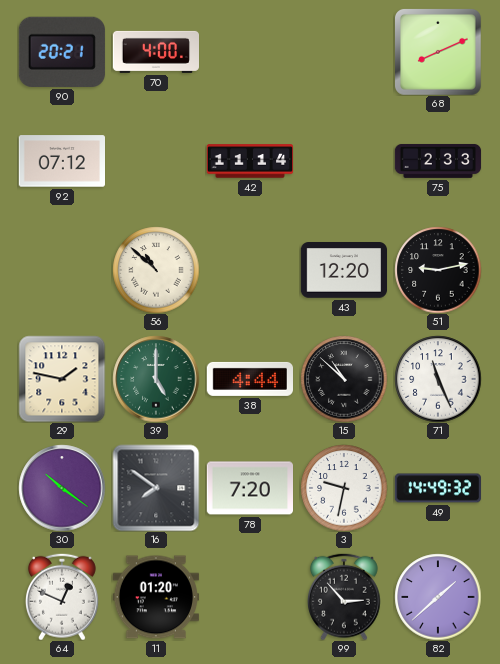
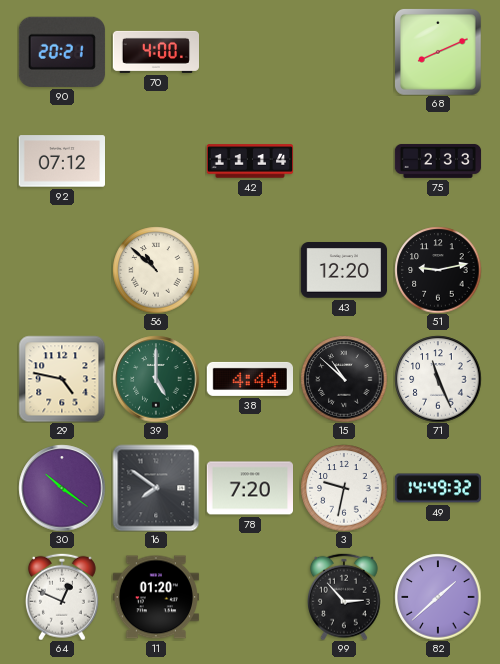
29: 1:47 -> 4:47 (62, 379)
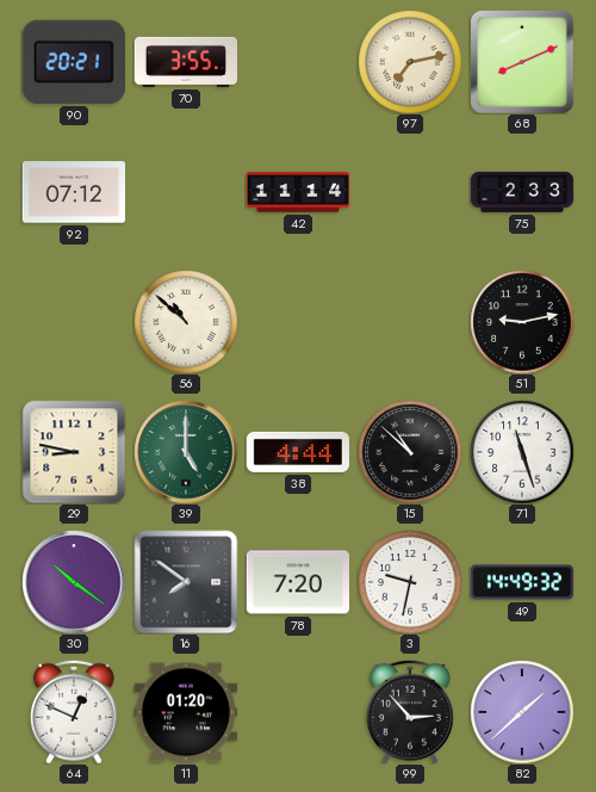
70: 4:00 -> 3:55 (185, 62)
97: none -> 7:13 (410, 62)
43: 12:20 -> none (343, 271)
29: 4:47 -> 8:47 (74, 452)
71: 11:26 -> 11:27 (522, 452)
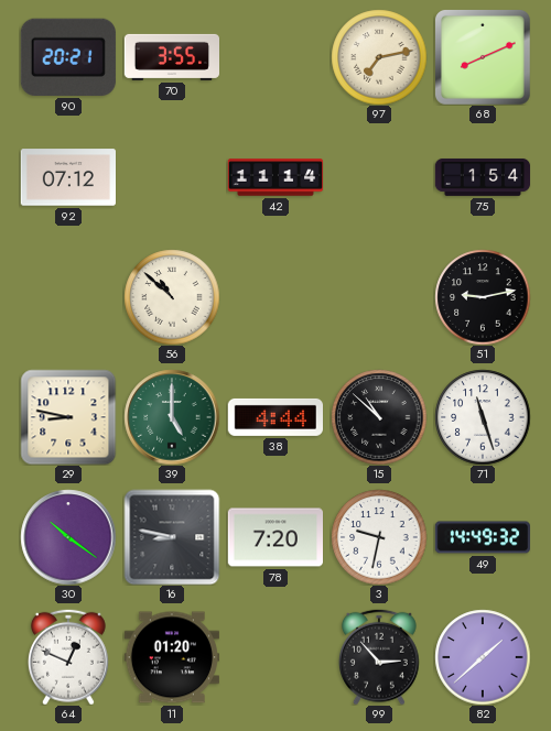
75: 2:33 -> 1:54 (483, 177)
16: 7:51 -> 8:47 (172, 537)
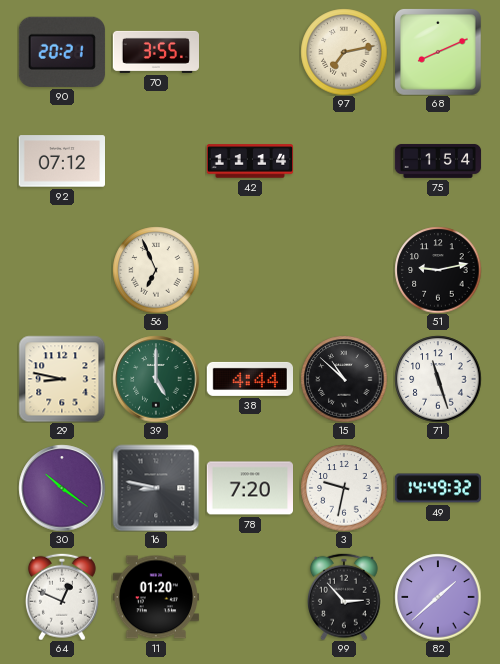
56: 10:52 -> 6:56 (156, 270)
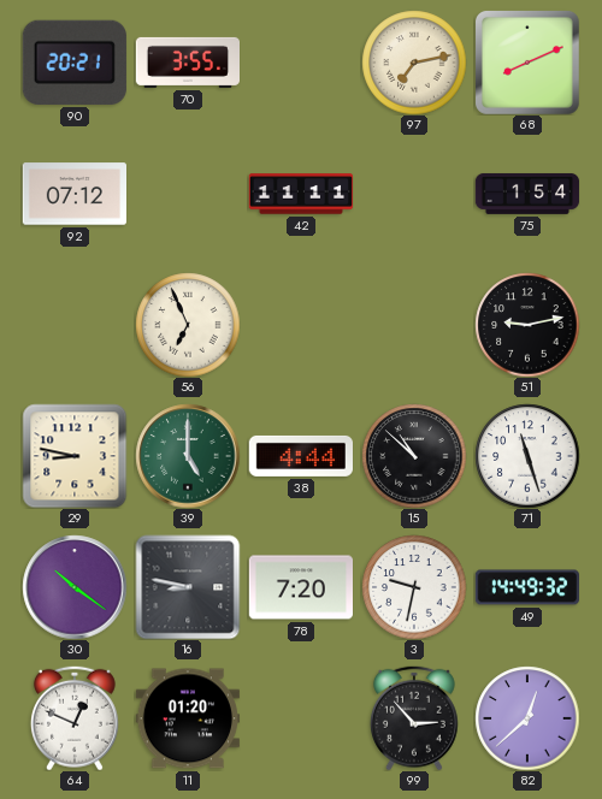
42: 11:14 -> 11:11 (301, 194)
82: 1:38 -> 12:38 (527, 718)
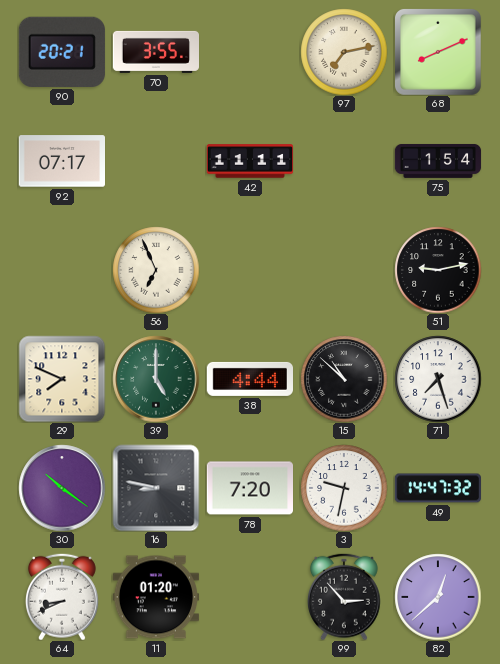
92: 07:12 -> 07:17 (61, 161)
29: 8:47 -> 7:49 (62, 379)
71: 11:27 -> 7:27 (438, 379)
49: 14:49 -> 14:47 (437, 488)
64: 12:49 -> 8:41 (62, 597)
